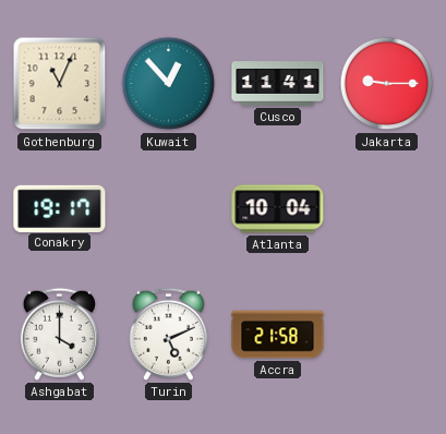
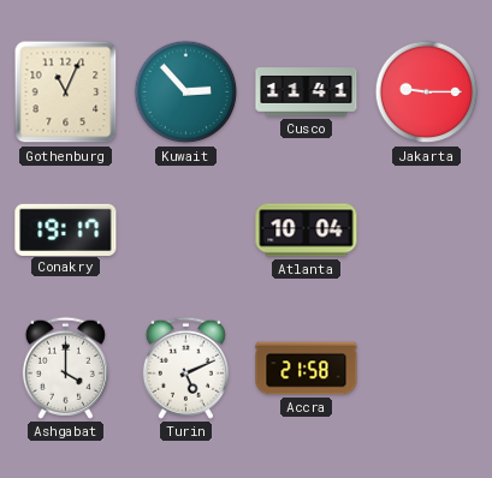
Kuwait: 12:53 -> 2:53 (186, 92)
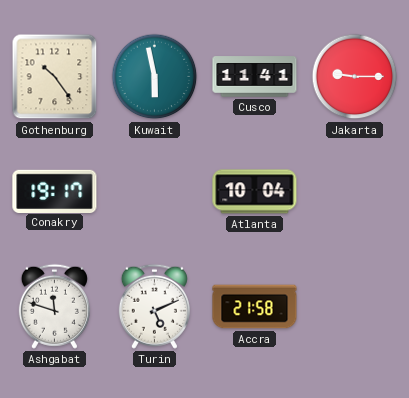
Gothenburg: 11:04 -> 10:24 (55, 77)
Kuwait: 2:53 -> 5:58 (155, 77)
Ashgabat: 4:00 -> 11:48 (54, 306)
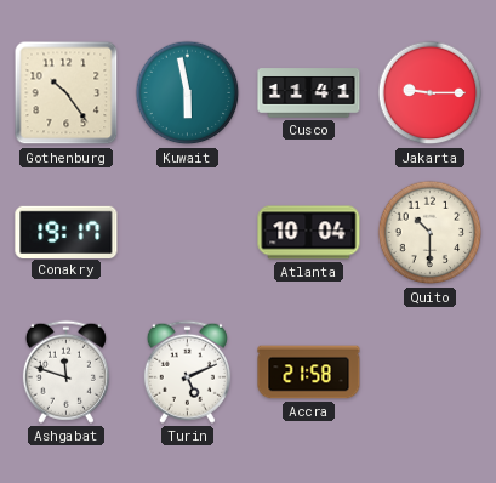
Quito: none -> 10:30 (431, 233)
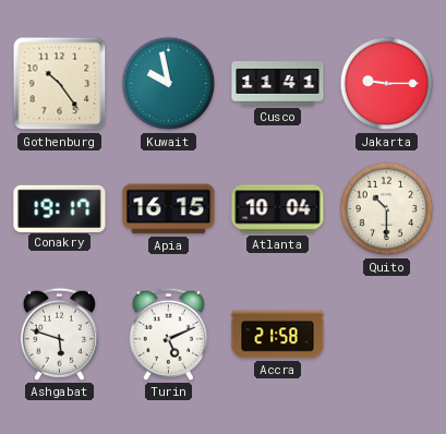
Kuwait: 5:58 -> 9:58 (169, 84)
Apia: none -> 16:15 (169, 209)
Ashgabat: 11:48 -> 5:48 (59, 334)
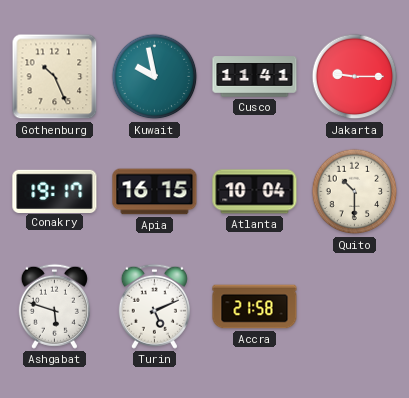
Gothenburg: 10:24 -> 10:26 (55, 77)
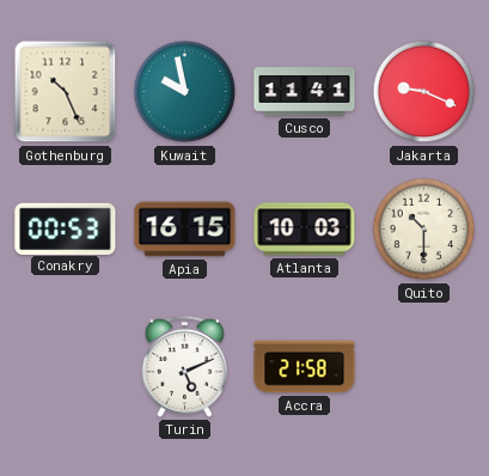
Jakarta: 9:15 -> 9:19 (424, 92)
Conakry: 19:17 -> 00:53 (66, 228)
Atlanta: 10:04 -> 10:03 (305, 230)
Ashgabat: 5:48 -> none (54, 306)
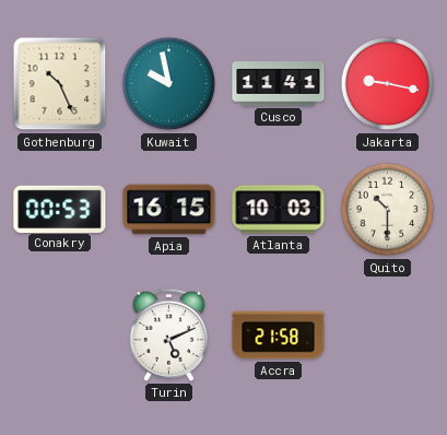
Jakarta: 9:19 -> 9:17 (388, 84)
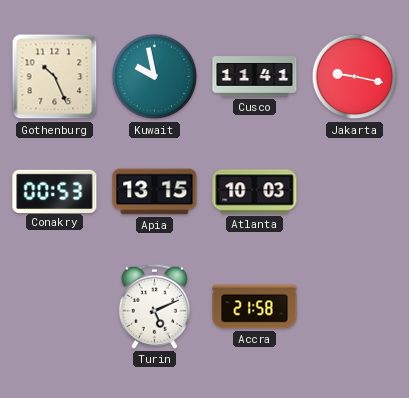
Apia: 16:15 -> 13:15 (155, 192)
Quito: 10:30 -> none (388, 210)
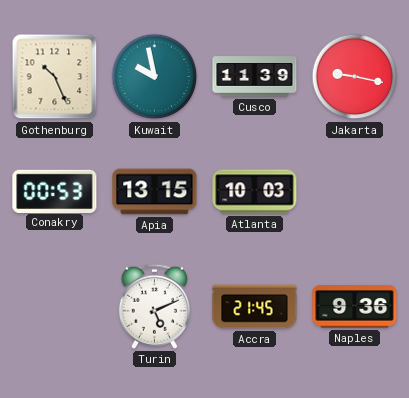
Cusco: 11:41 -> 11:39 (255, 77)
Accra: 21:58 -> 21:45 (255, 307)
Naples: none -> 9:36 (355, 307)
